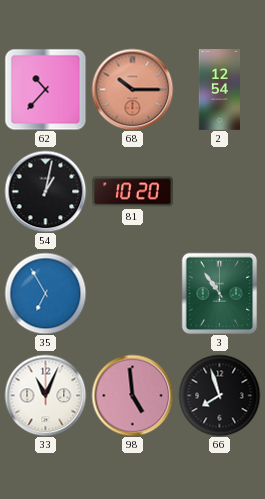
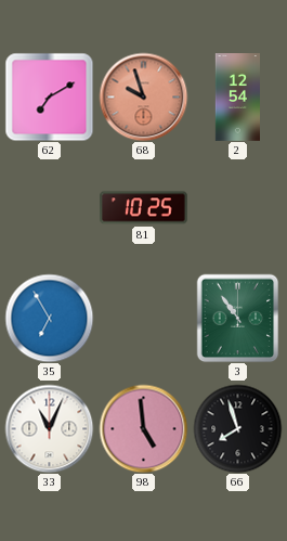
62: 10:37 -> 7:10 (49, 96)
68: 10:15 -> 9:57 (143, 96)
54: 1:02 -> none (45, 191)
81: 10:20 -> 10:25 (144, 208)
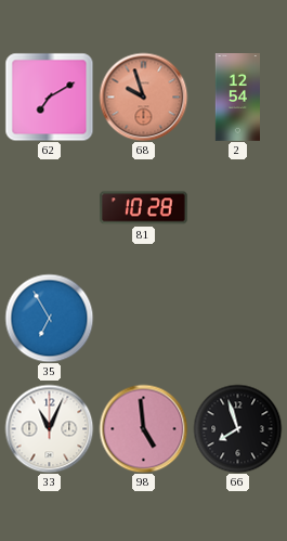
81: 10:25 -> 10:28 (144, 208)
3: 10:54 -> none (238, 318)
